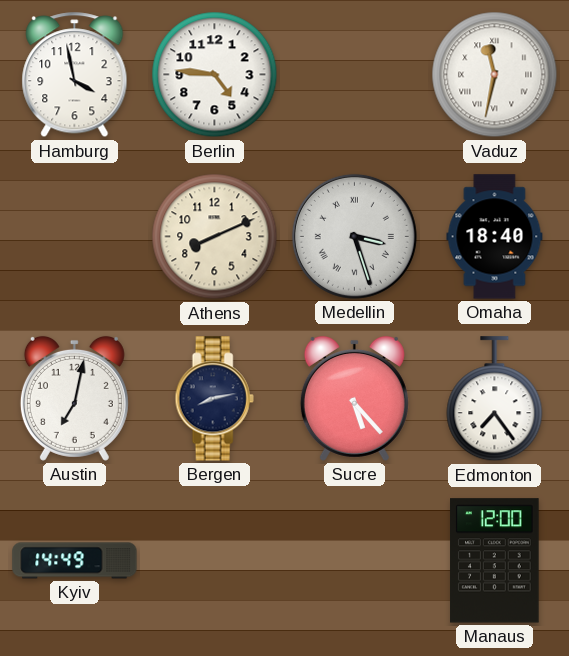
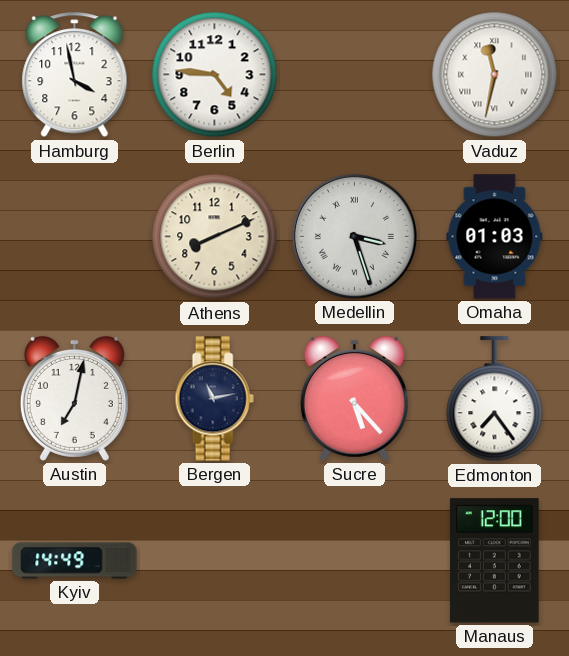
Omaha: 18:40 -> 01:03 (495, 237)
Bergen: 8:13 -> 11:13 (214, 399)
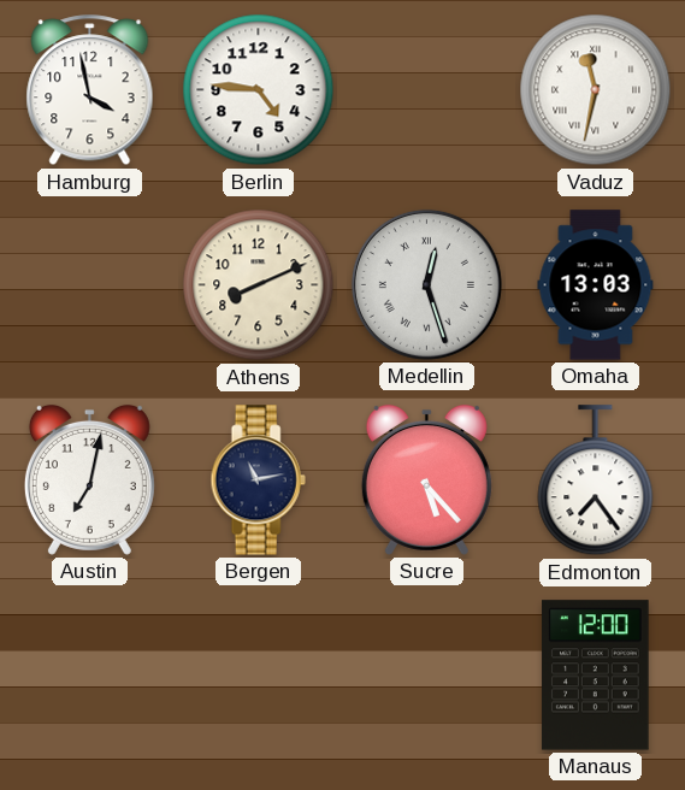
Medellin: 3:27 -> 12:27 (426, 284)
Omaha: 01:03 -> 13:03 (596, 285)
Kyiv: 14:49 -> none (75, 561)
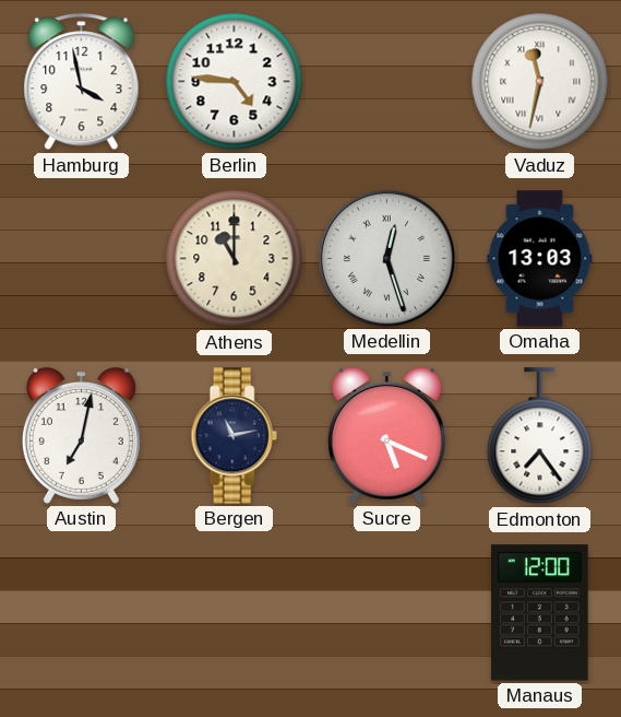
Athens: 8:11 -> 11:00 (235, 259)
Sucre: 5:23 -> 5:19 (386, 435)
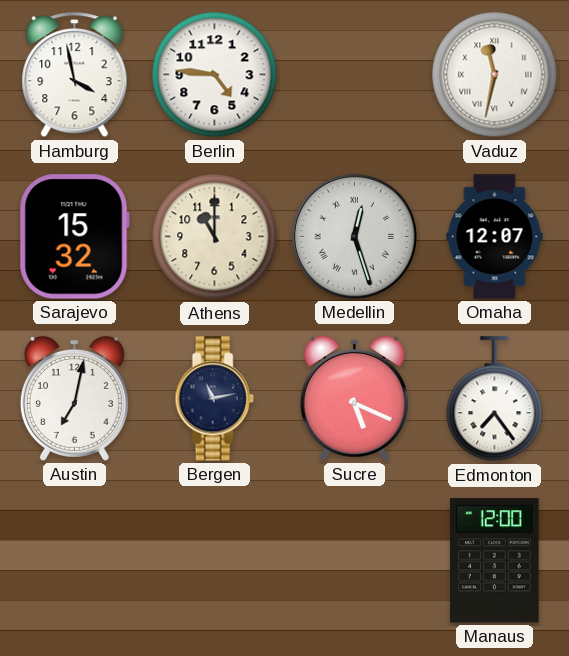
Sarajevo: none -> 15:32 (74, 237)
Omaha: 13:03 -> 12:07 (495, 237)
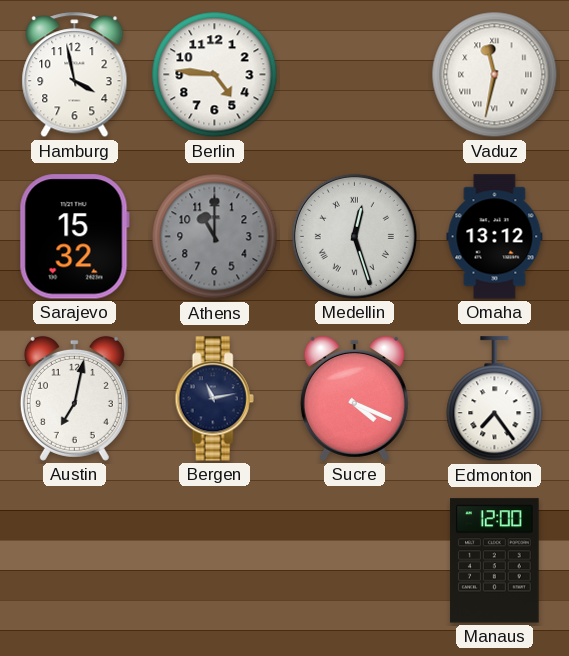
Athens dial: cream -> grey (215, 237)
Omaha: 12:07 -> 13:12 (495, 237)
Sucre: 5:19 -> 4:19 (354, 398)
